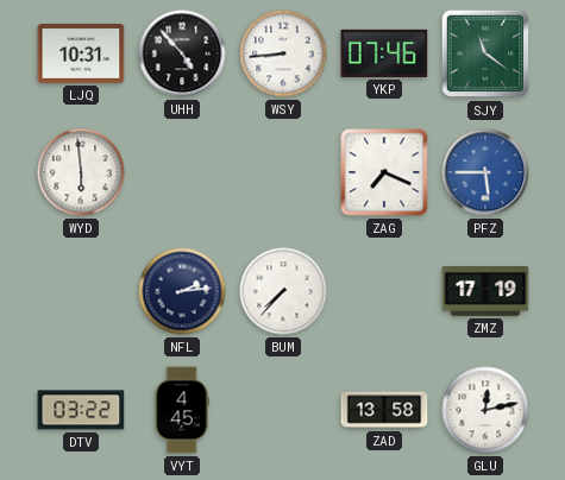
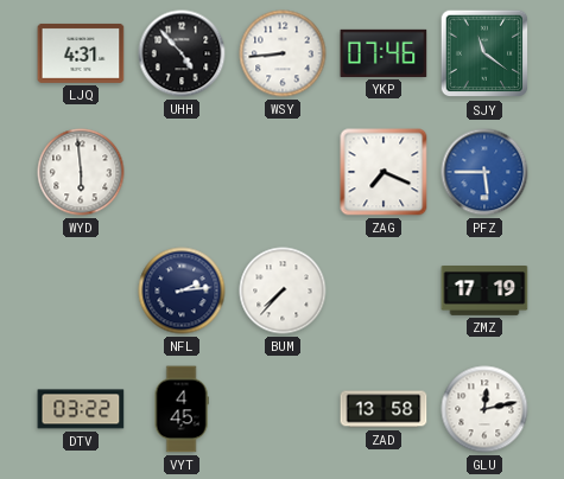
LJQ: 10:31 -> 4:31 (81, 53)
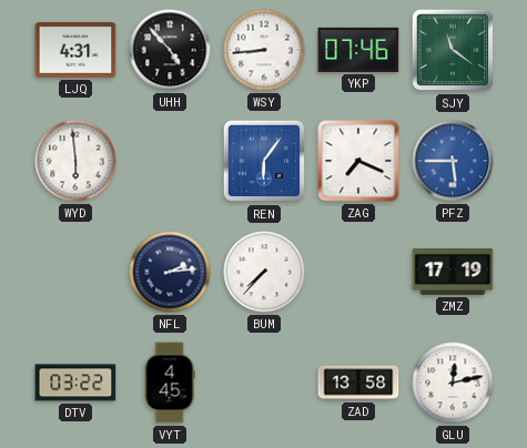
REN: none -> 6:06 (264, 161)
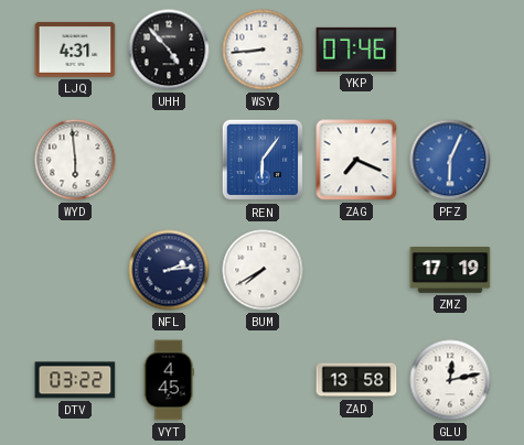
SJY: 11:21 -> none (453, 50)
PFZ: 5:45 -> 6:04 (450, 160)
BUM: 7:37 -> 7:40 (263, 270)
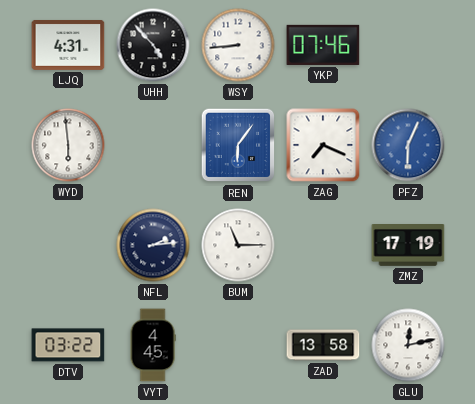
BUM: 7:40 -> 11:15 (238, 245)
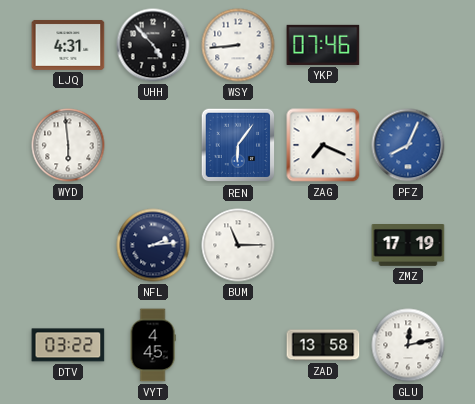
PFZ: 6:04 -> 8:04 (408, 145)
